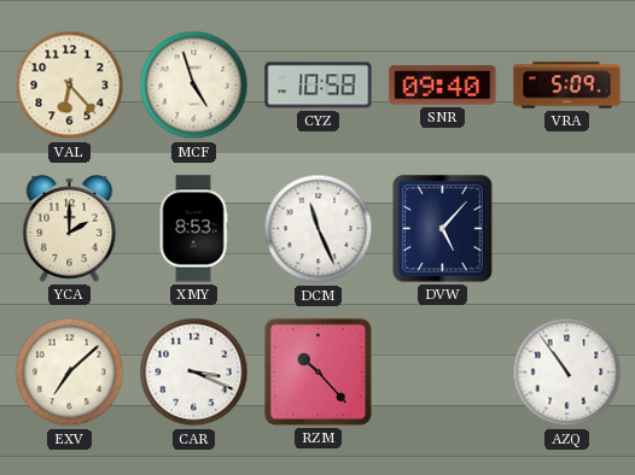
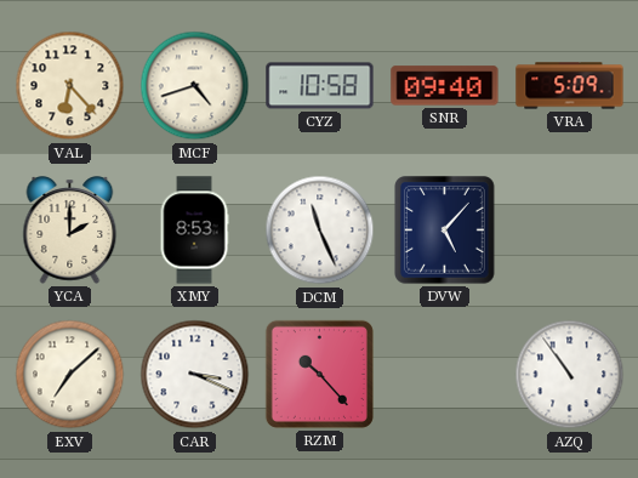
MCF: 4:57 -> 4:42 (195, 86)
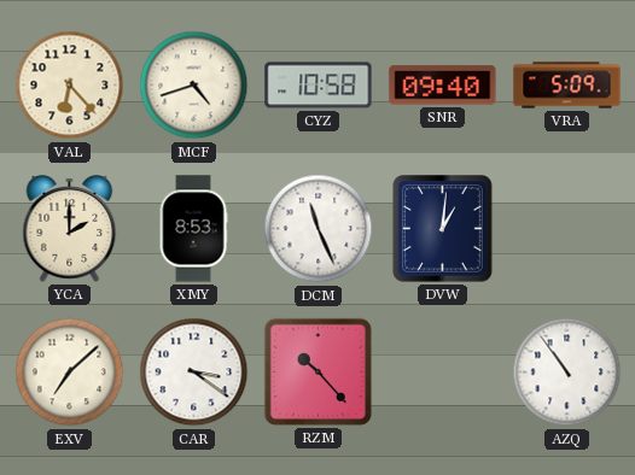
DVW: 5:07 -> 1:01 (443, 229)
CAR: 3:19 -> 3:21 (194, 373)
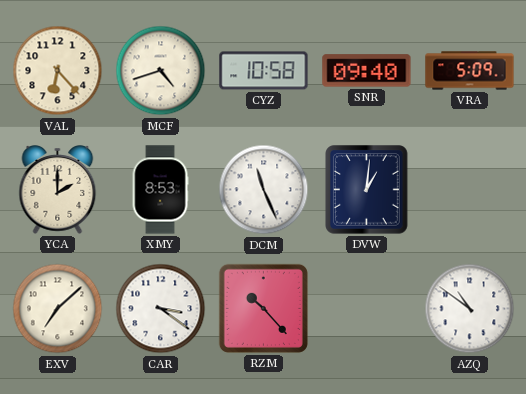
AZQ: 10:54 -> 10:51 (470, 309)
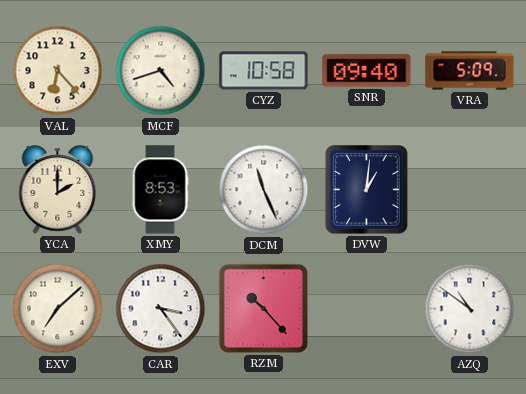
CAR: 3:21 -> 3:24 (161, 309)
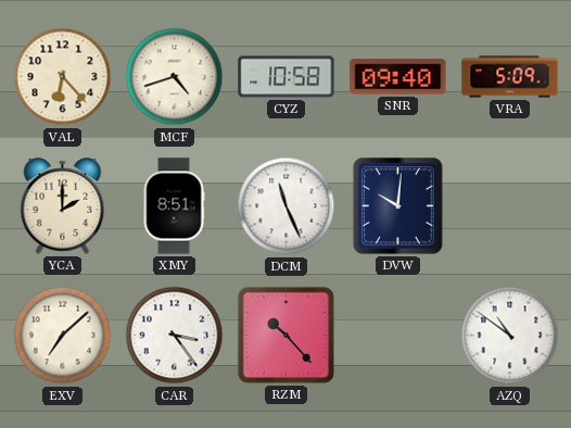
XMY: 8:53 -> 8:51 (174, 206)
DVW: 1:01 -> 10:01 (398, 206)
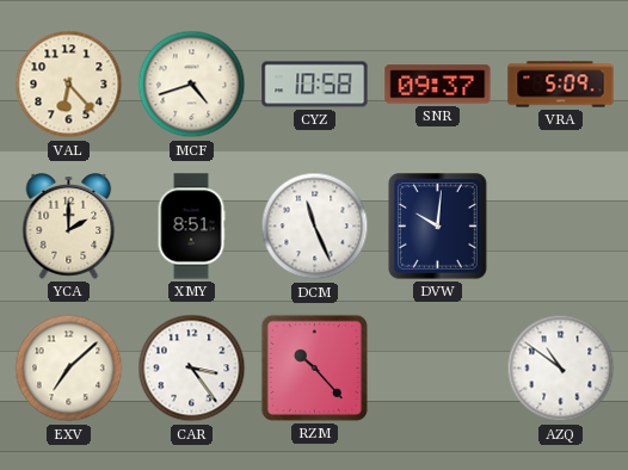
SNR: 09:40 -> 09:37 (438, 85)
